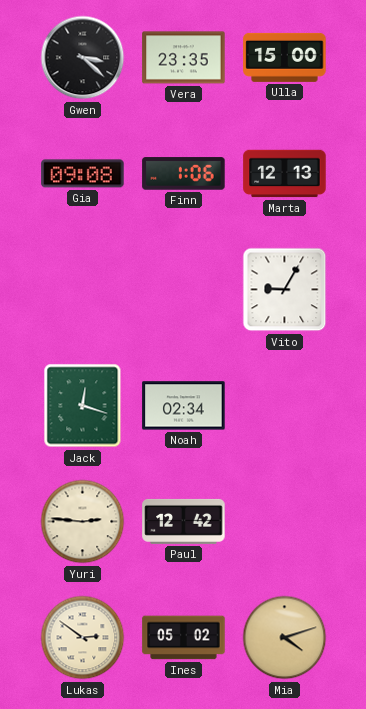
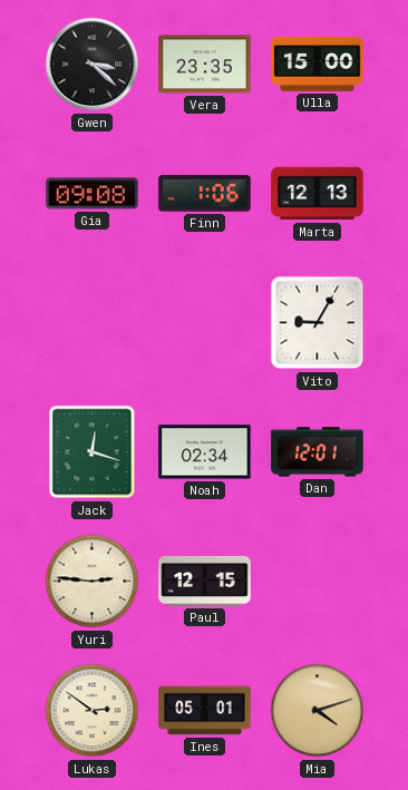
Dan: none -> 12:01 (318, 452)
Paul: 12:42 -> 12:15 (205, 581)
Ines: 05:02 -> 05:01 (205, 711)
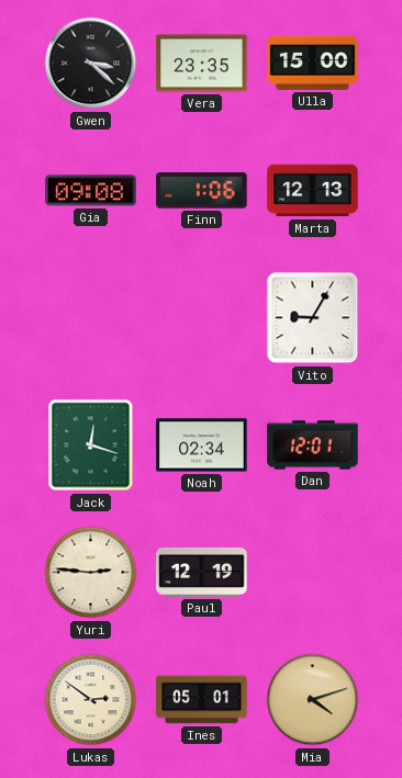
Paul: 12:15 -> 12:19 (202, 572)
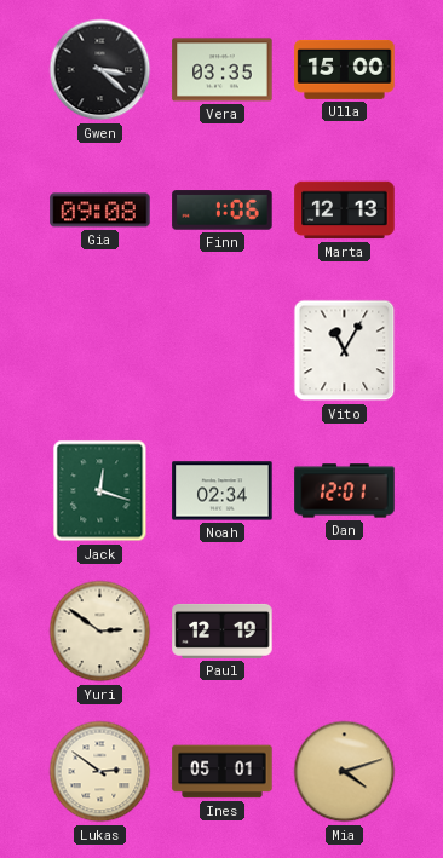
Vera: 23:35 -> 03:35 (223, 70)
Vito: 9:05 -> 11:05 (345, 351)
Yuri: 2:46 -> 2:51 (100, 632)
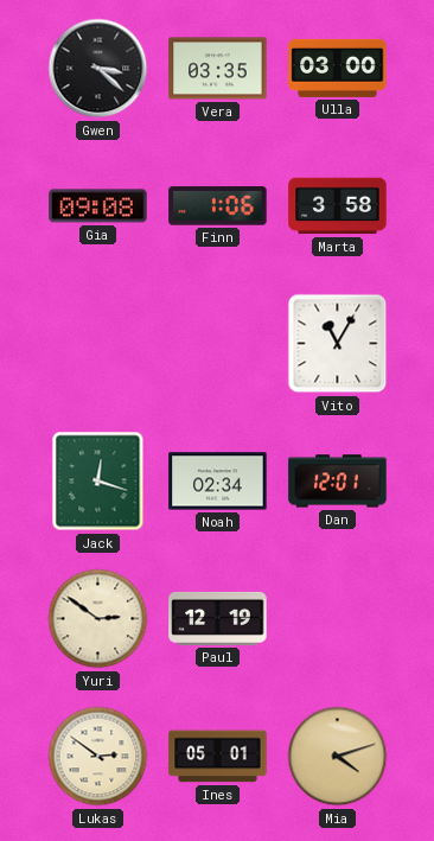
Ulla: 15:00 -> 03:00 (338, 68)
Marta: 12:13 -> 3:58 (338, 206)
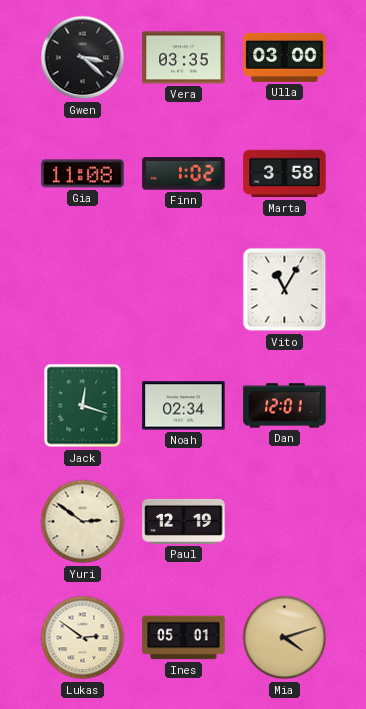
Gia: 09:08 -> 11:08 (83, 174)
Finn: 1:06 -> 1:02 (184, 174)
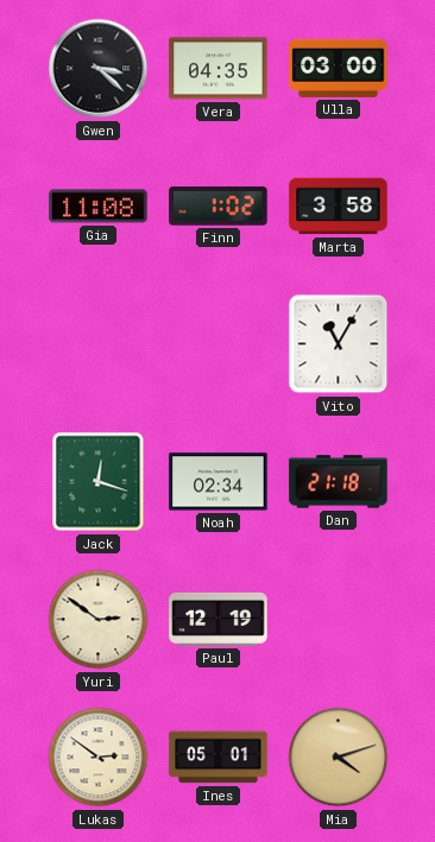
Vera: 03:35 -> 04:35 (219, 69)
Dan: 12:01 -> 21:18 (339, 482)
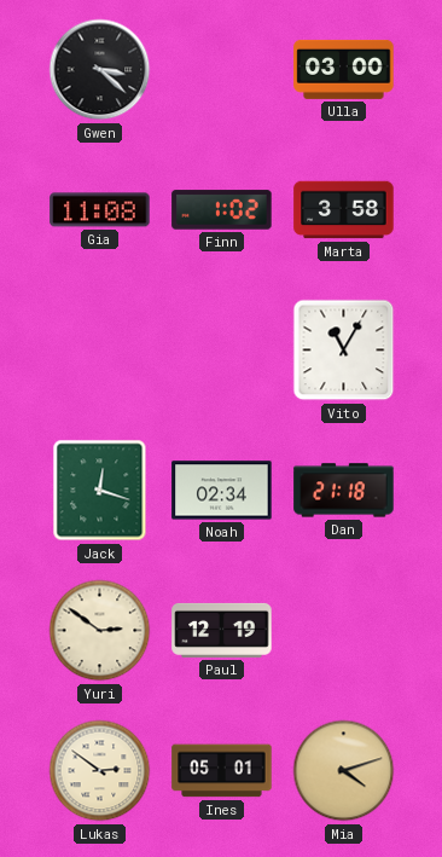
Vera: 04:35 -> none (219, 69)
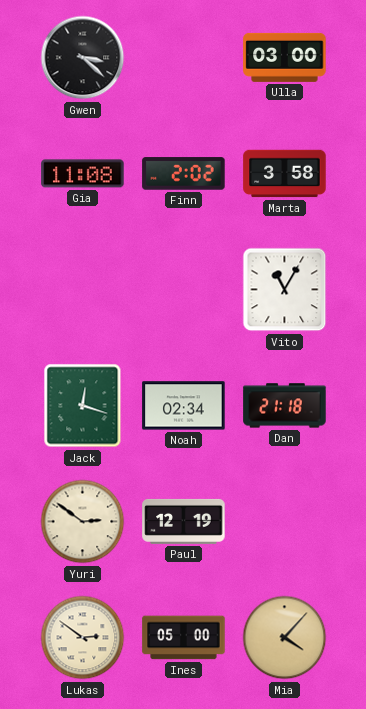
Finn: 1:02 -> 2:02 (184, 174)
Ines: 05:01 -> 05:00 (184, 638)
Mia: 4:12 -> 4:07 (285, 638)
